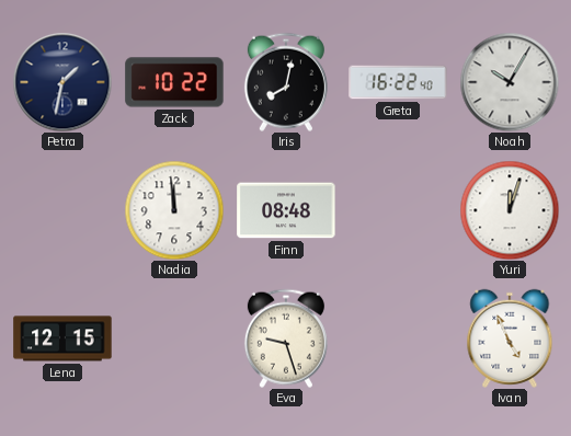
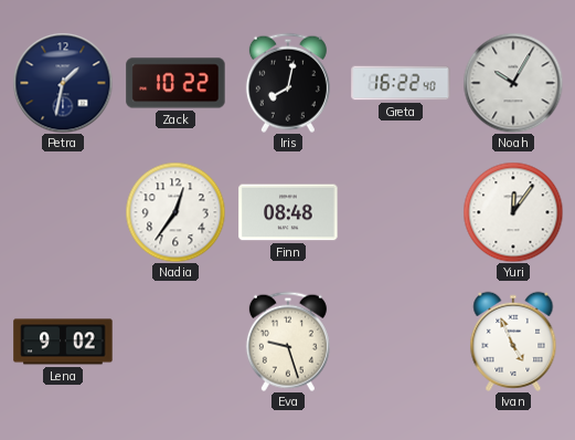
Nadia: 11:59 -> 12:36 (175, 212)
Yuri: 12:03 -> 12:06 (513, 212)
Lena: 12:15 -> 9:02 (63, 342)
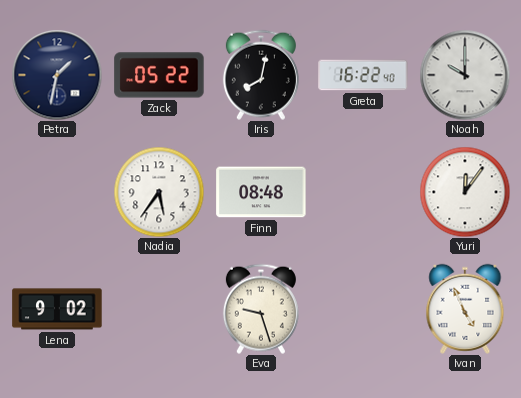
Zack: 10:22 -> 05:22 (159, 75)
Noah: 10:05 -> 10:00 (465, 75)
Nadia: 12:36 -> 5:36 (159, 192)
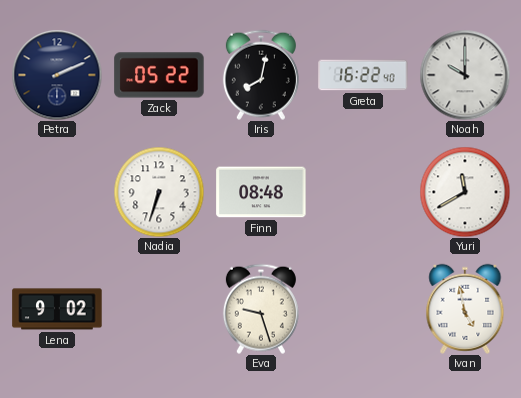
Petra: 1:32 -> 2:11 (57, 75)
Nadia: 5:36 -> 6:33 (159, 192)
Yuri: 12:06 -> 11:40 (465, 192)
Ivan: 4:56 -> 4:58 (465, 309)
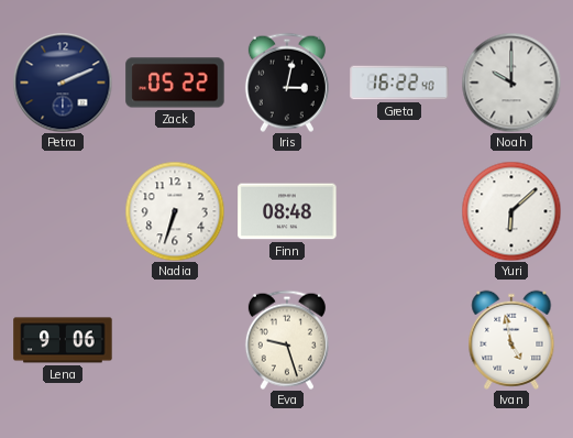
Iris: 8:02 -> 3:02 (287, 83)
Yuri: 11:40 -> 6:08 (511, 211)
Lena: 9:02 -> 9:06 (63, 340)
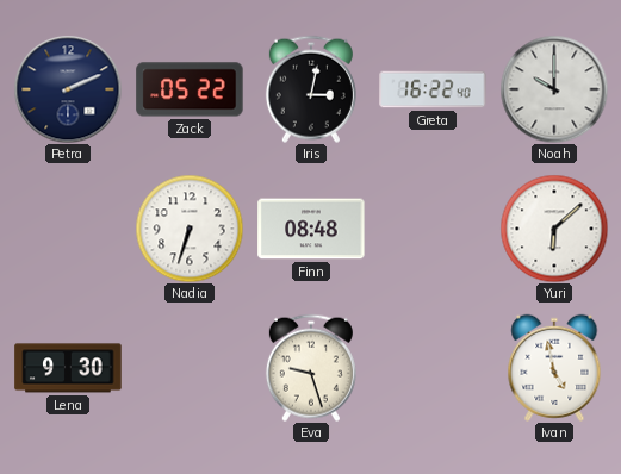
Lena: 9:06 -> 9:30 (68, 368)
